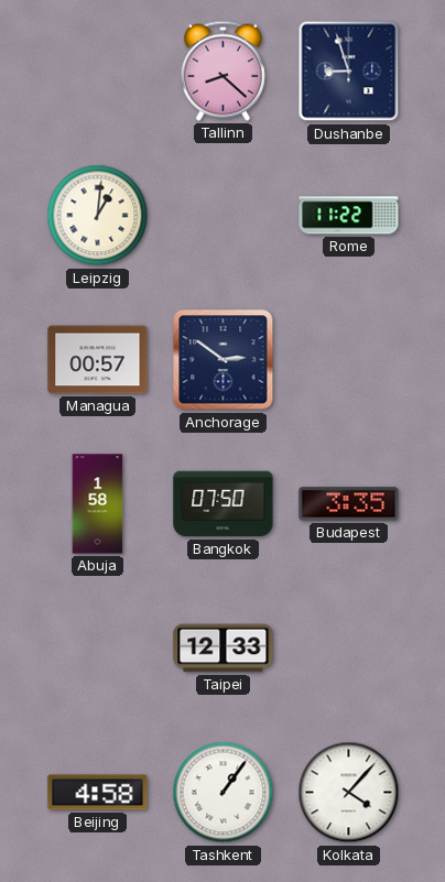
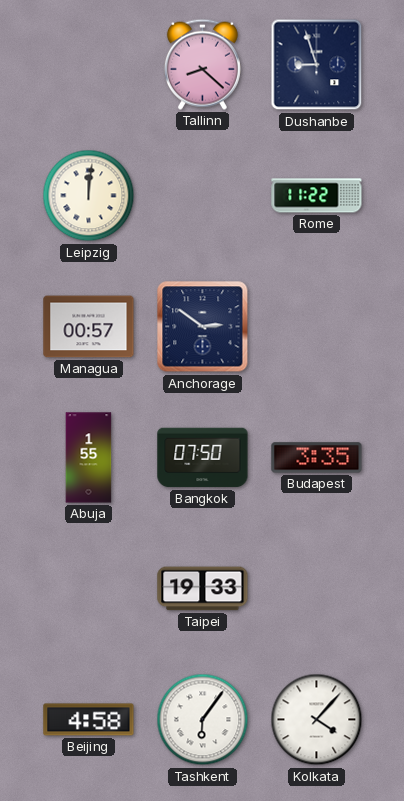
Leipzig: 1:01 -> 12:01 (89, 196)
Abuja: 1:58 -> 1:55 (89, 458)
Taipei: 12:33 -> 19:33 (203, 589)
Tashkent: 1:06 -> 6:06 (203, 720)
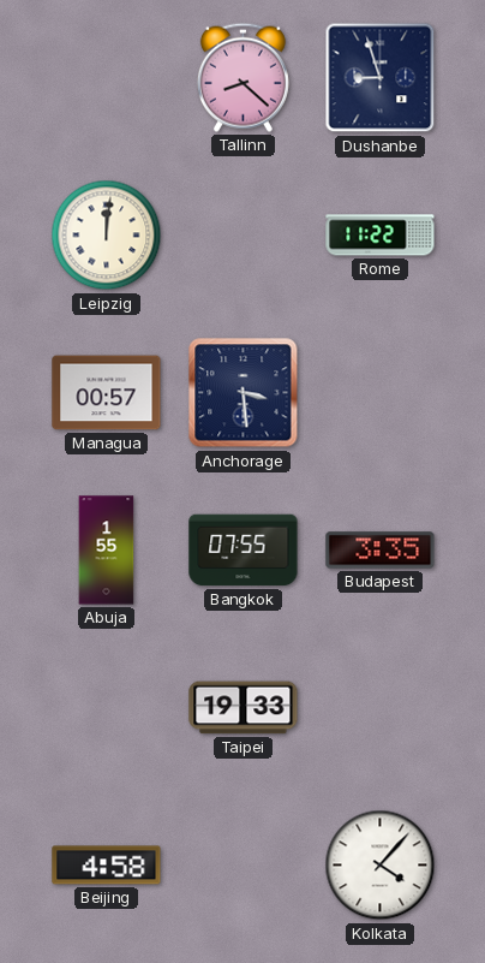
Anchorage: 2:51 -> 3:29 (244, 393)
Bangkok: 07:50 -> 07:55 (244, 551)
Tashkent: 6:06 -> none (203, 720)
